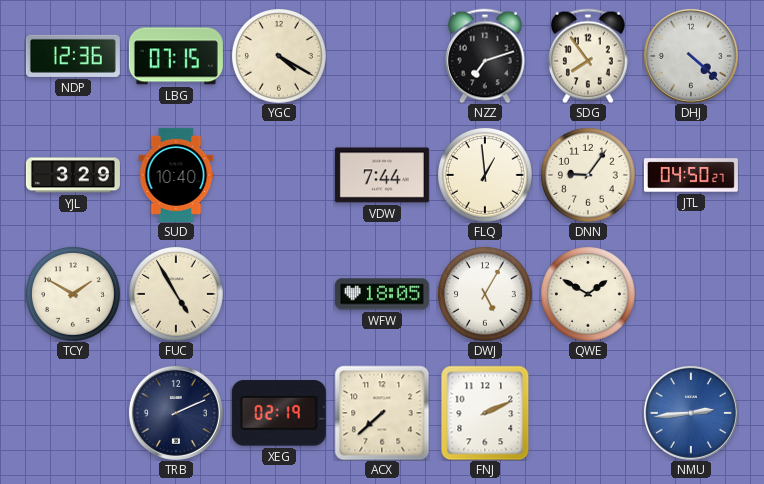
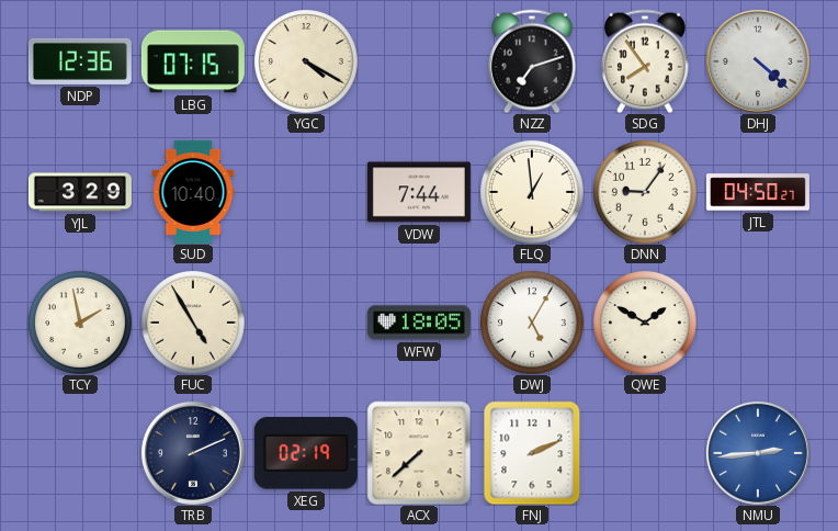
TCY: 1:50 -> 1:58 (80, 323)
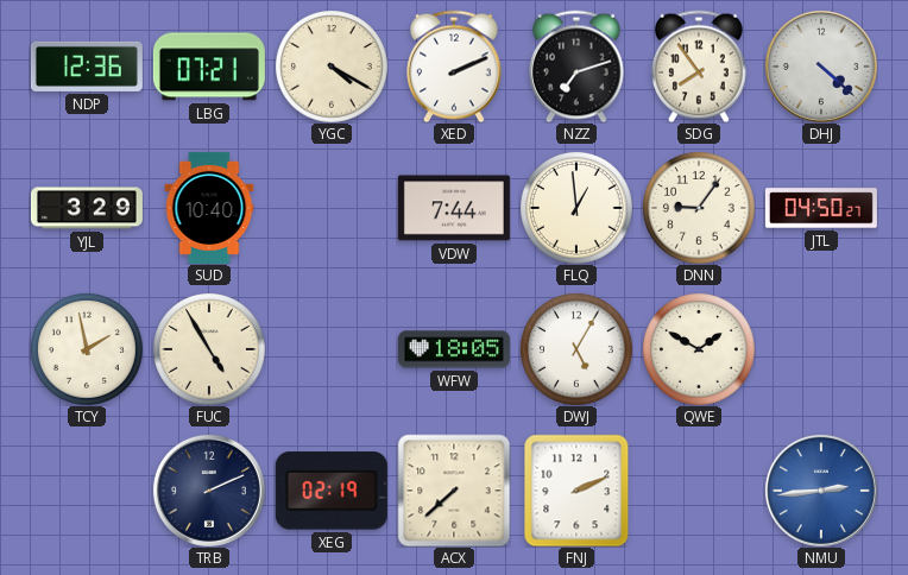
LBG: 07:15 -> 07:21 (209, 67)
XED: none -> 2:11 (455, 67)
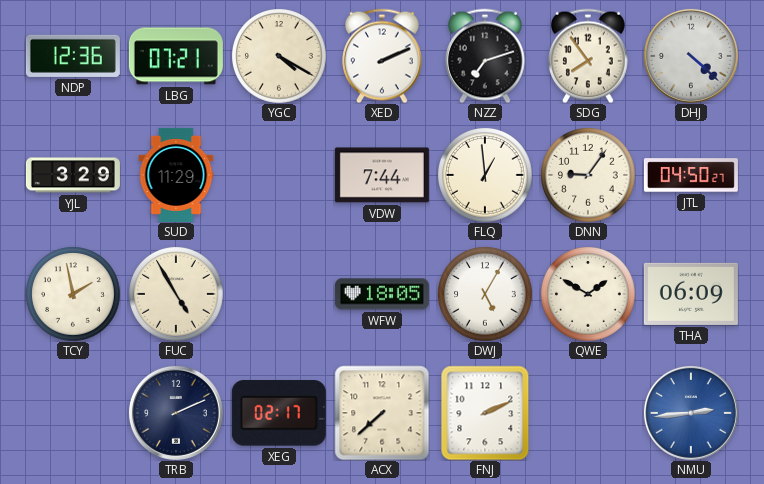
SUD: 10:40 -> 11:29 (176, 175)
THA: none -> 06:09 (691, 294)
XEG: 02:19 -> 02:17 (279, 413)
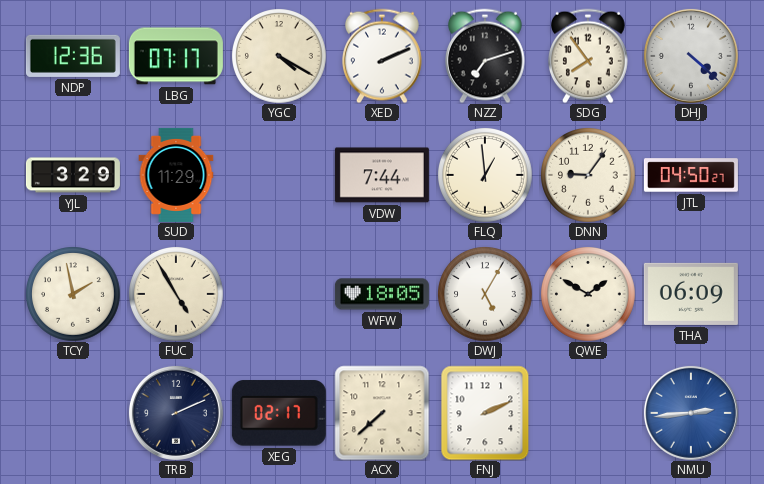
LBG: 07:21 -> 07:17 (176, 56)
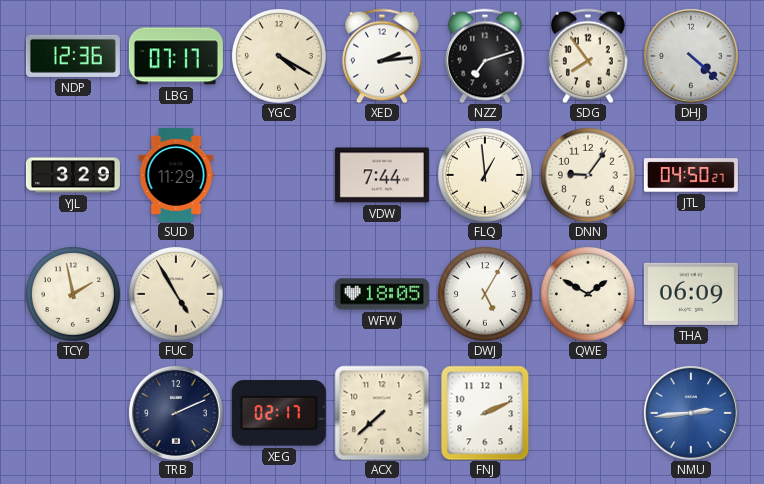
XED: 2:11 -> 2:14 (383, 56)
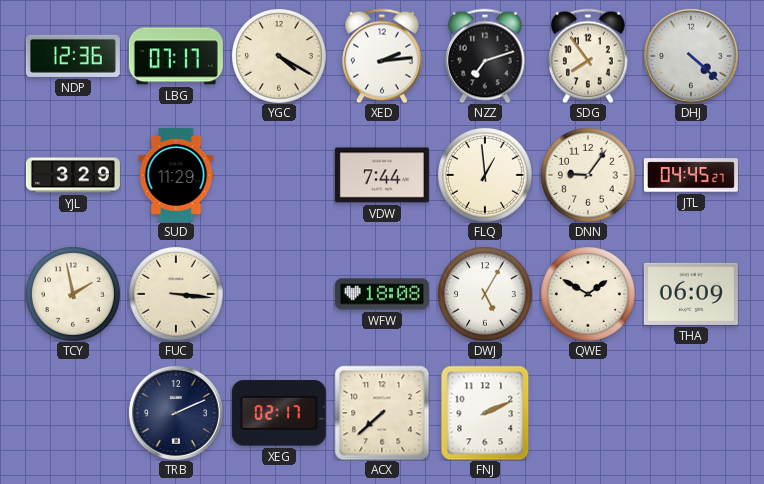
JTL: 04:50 -> 04:45 (691, 175)
FUC: 4:55 -> 3:16 (176, 294)
WFW: 18:05 -> 18:08 (382, 294)
NMU: 2:44 -> none (691, 413)
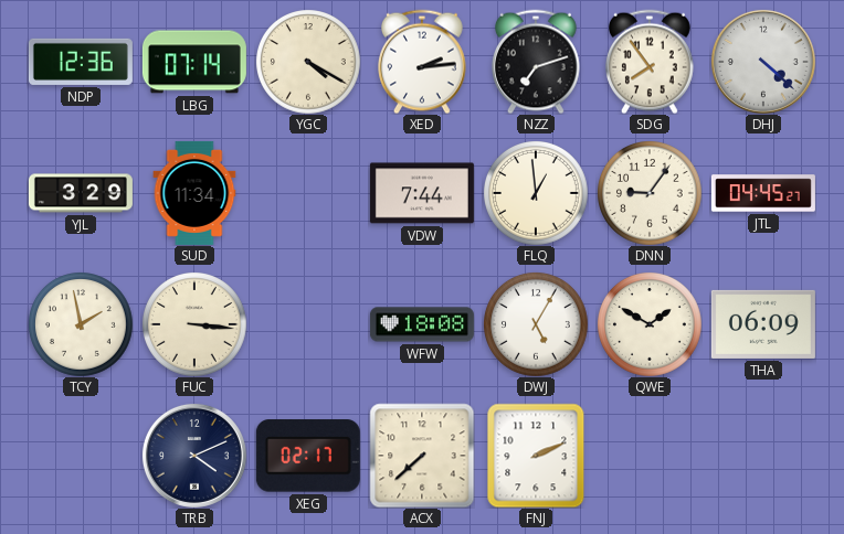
LBG: 07:17 -> 07:14 (194, 62)
SUD: 11:29 -> 11:34 (194, 193)
TRB: 2:11 -> 4:11 (194, 456)
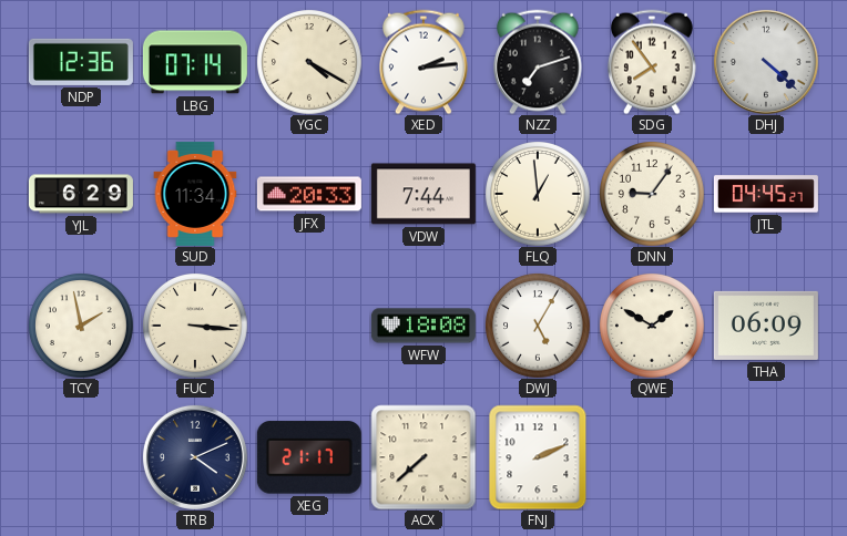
YJL: 3:29 -> 6:29 (81, 194)
JFX: none -> 20:33 (309, 194)
XEG: 02:17 -> 21:17 (309, 457)
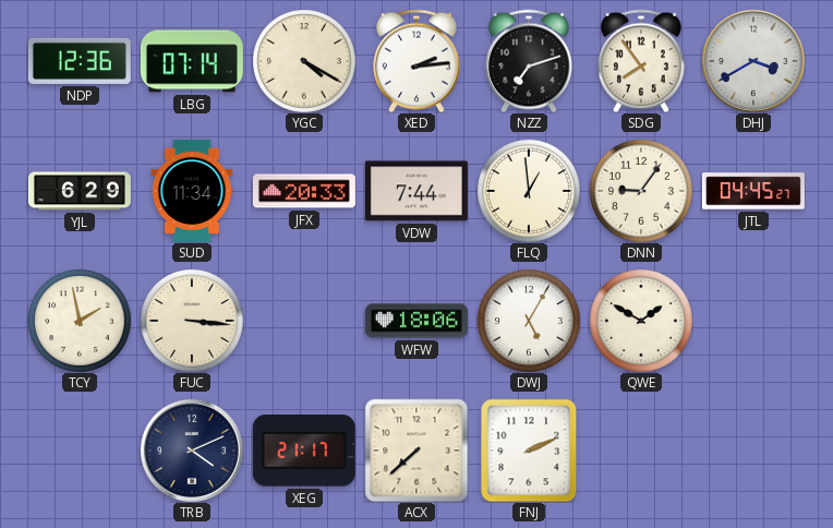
DHJ: 4:22 -> 3:40 (753, 61)
WFW: 18:08 -> 18:06 (417, 321)
THA: 06:09 -> none (766, 326)
